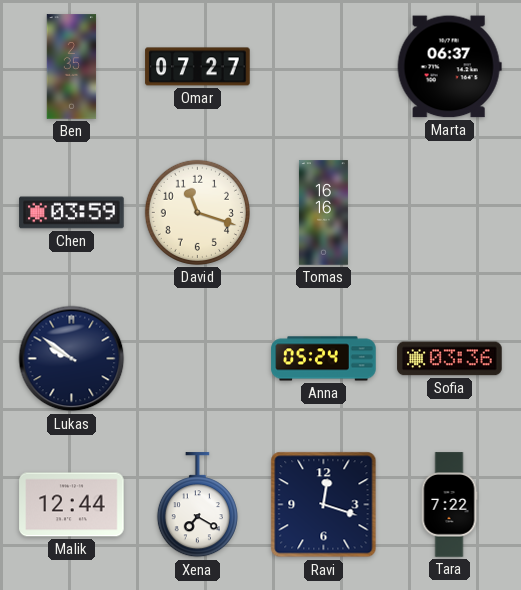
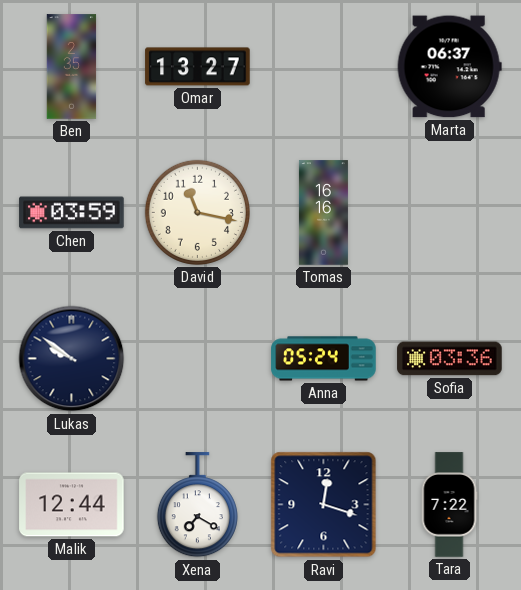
Omar: 07:27 -> 13:27 (198, 67)
David: 11:18 -> 11:17 (197, 212)
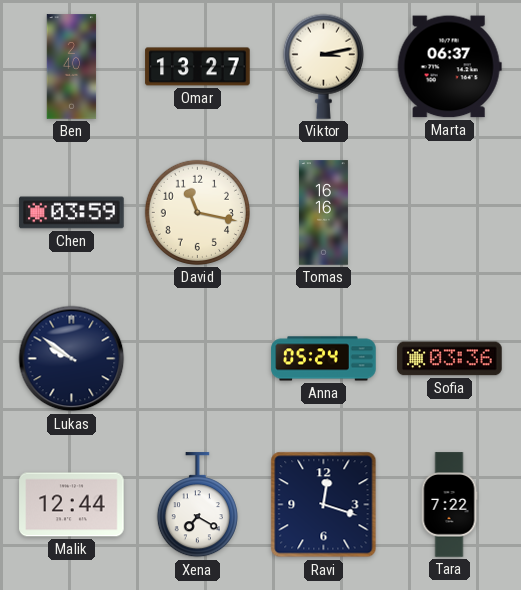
Ben: 2:35 -> 2:40 (72, 67)
Viktor: none -> 3:13 (323, 66)
